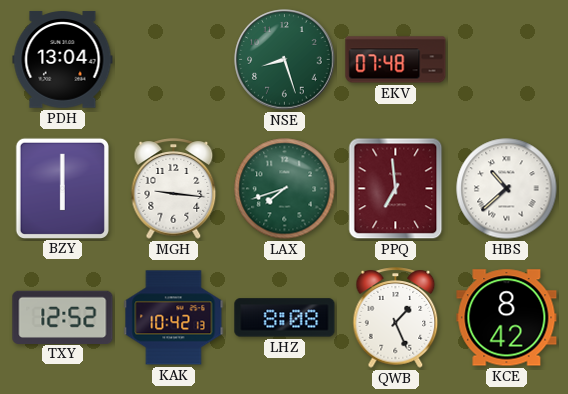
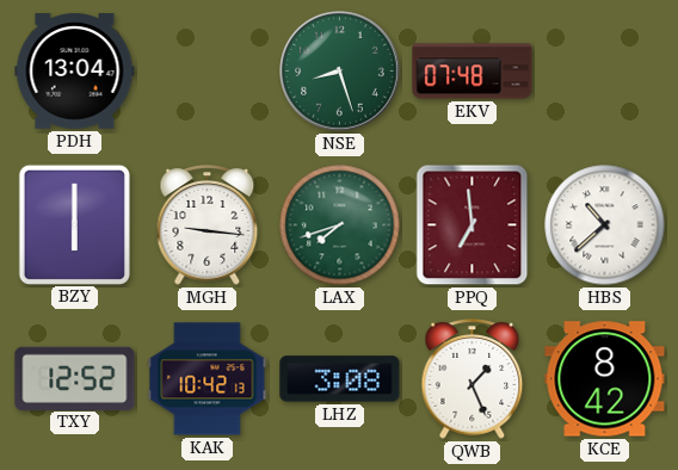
LHZ: 8:08 -> 3:08 (340, 379)
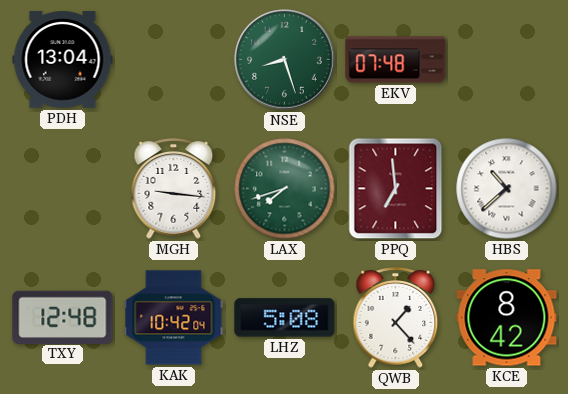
BZY: 6:00 -> none (74, 224)
TXY: 12:52 -> 12:48 (63, 317)
KAK: 10:42:13 -> 10:42:04 (174, 318)
LHZ: 3:08 -> 5:08 (285, 318)
QWB: 1:26 -> 1:23 (396, 318)
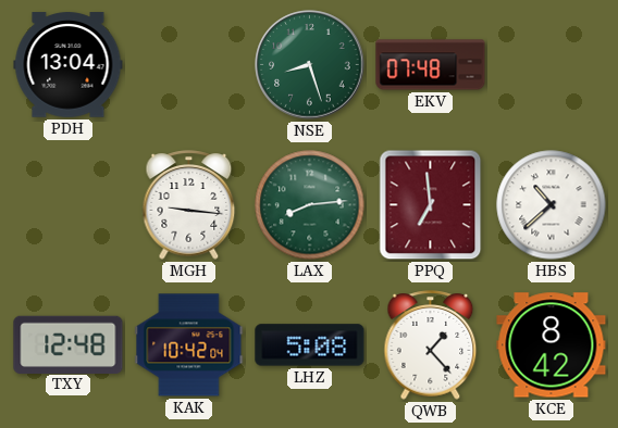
LAX: 7:42 -> 8:14 (310, 205)
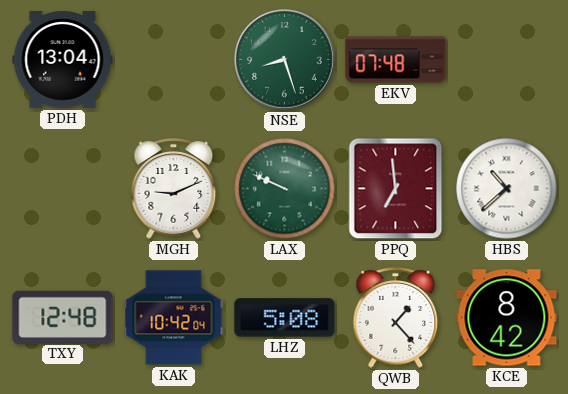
MGH: 9:16 -> 9:11 (174, 189)
LAX: 8:14 -> 9:49 (285, 189)
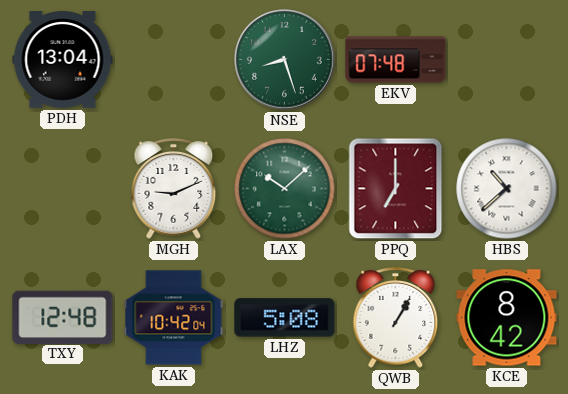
LAX: 9:49 -> 10:08 (285, 189)
PPQ: 6:59 -> 7:00 (396, 189)
QWB: 1:23 -> 1:05 (396, 318)
